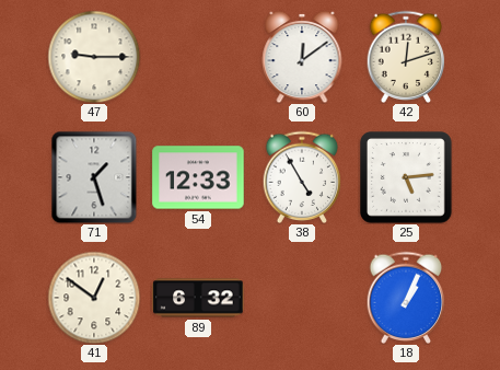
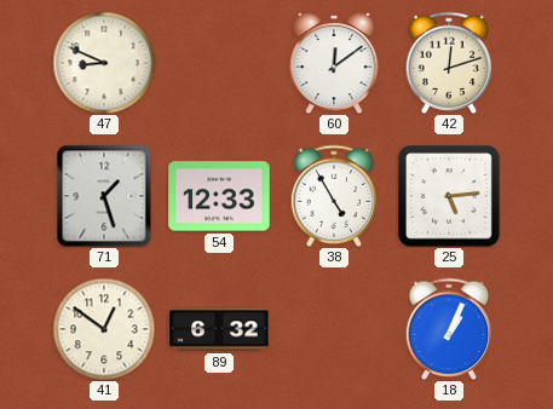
47: 9:15 -> 8:49 (104, 63)
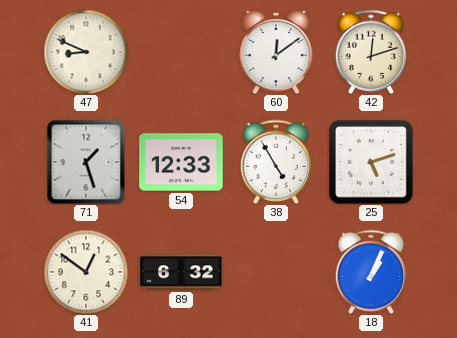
25: 5:14 -> 5:12 (372, 163)
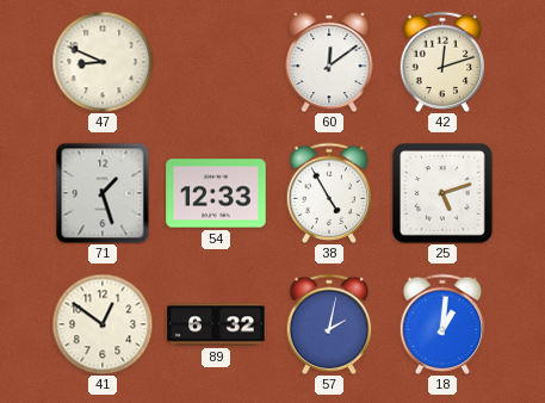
57: none -> 2:02 (329, 323)
18: 1:04 -> 1:01 (442, 323)
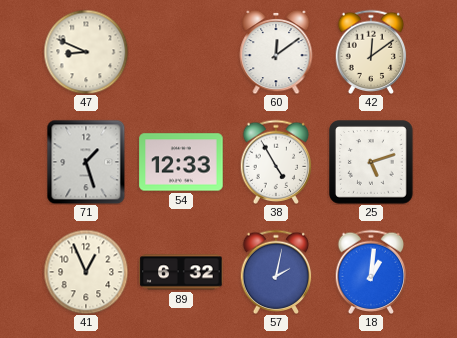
42: 12:12 -> 12:09 (371, 51)
41: 12:51 -> 12:56 (86, 272)
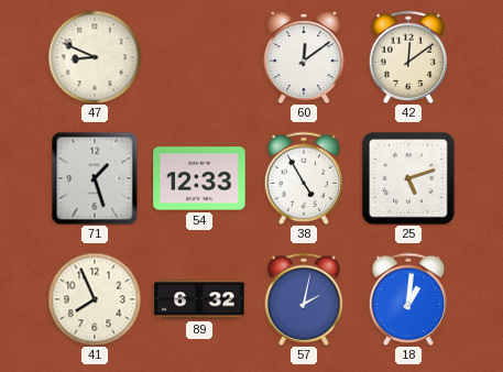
41: 12:56 -> 7:56 (95, 299)
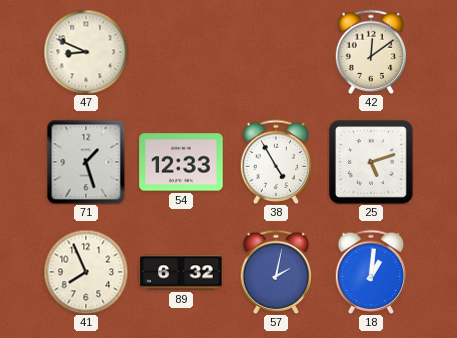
60: 12:09 -> none (304, 57)
